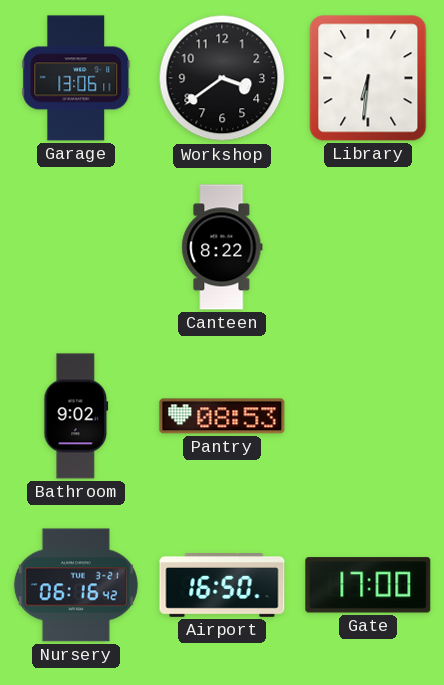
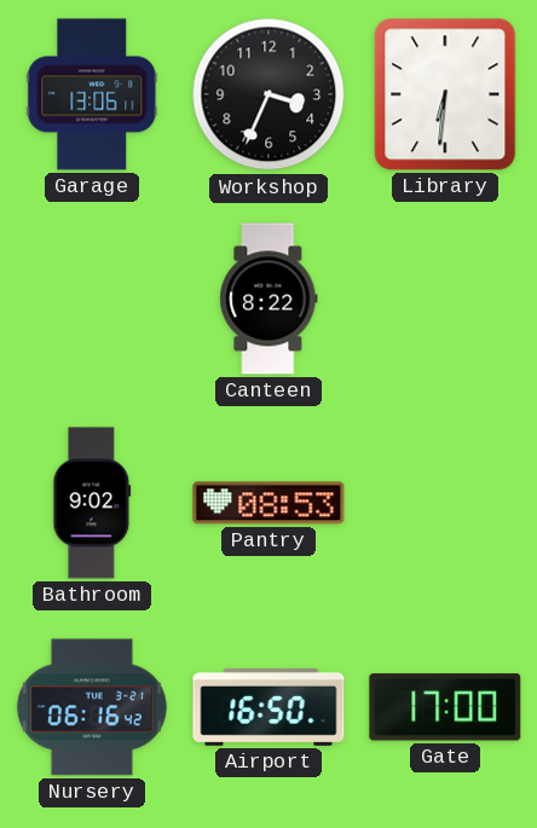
Workshop: 3:39 -> 3:34 (268, 94)
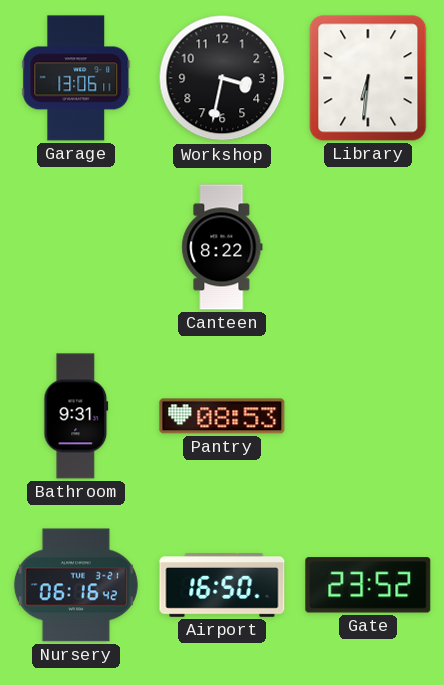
Workshop: 3:34 -> 3:32 (222, 78)
Bathroom: 9:02 -> 9:31 (76, 416)
Gate: 17:00 -> 23:52 (368, 585)
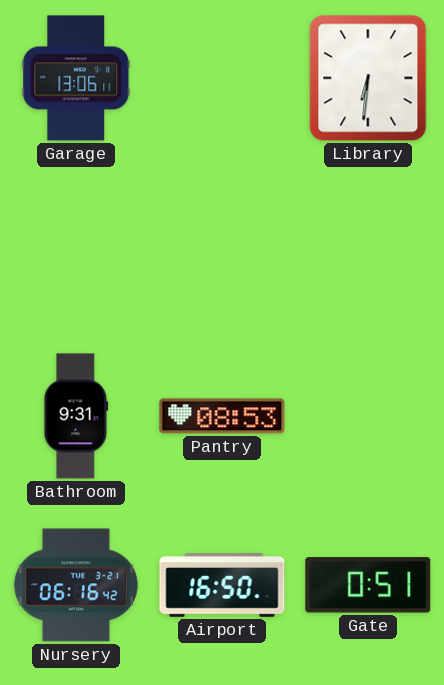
Workshop: 3:32 -> none (222, 78)
Canteen: 8:22 -> none (222, 247)
Gate: 23:52 -> 0:51 (368, 585)
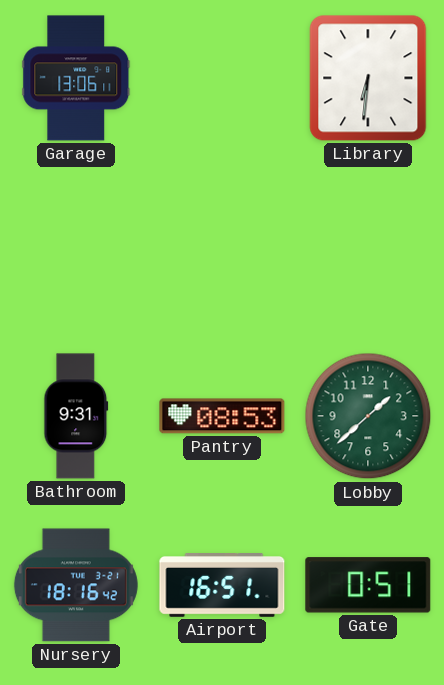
Lobby: none -> 1:38 (368, 416)
Nursery: 06:16 -> 18:16 (76, 585)
Airport: 16:50 -> 16:51 (222, 586)
